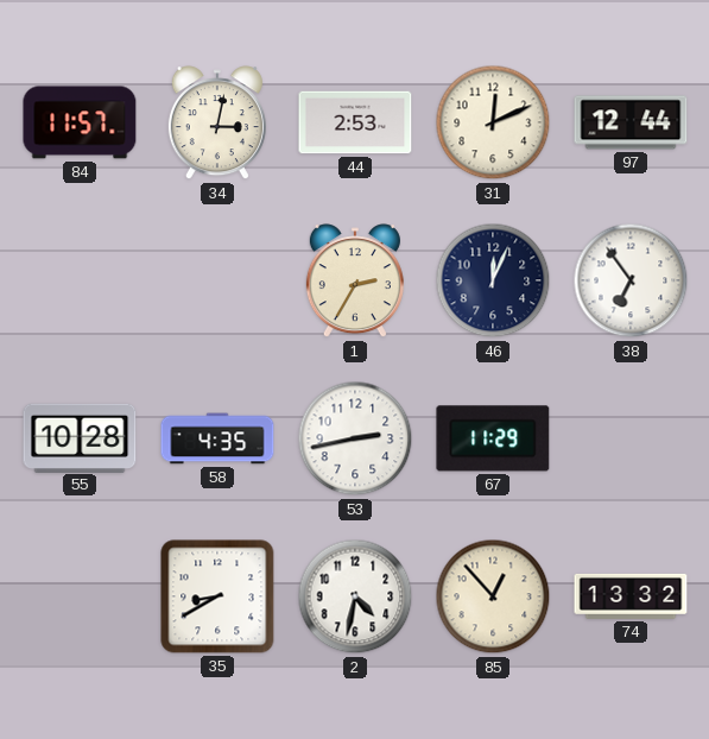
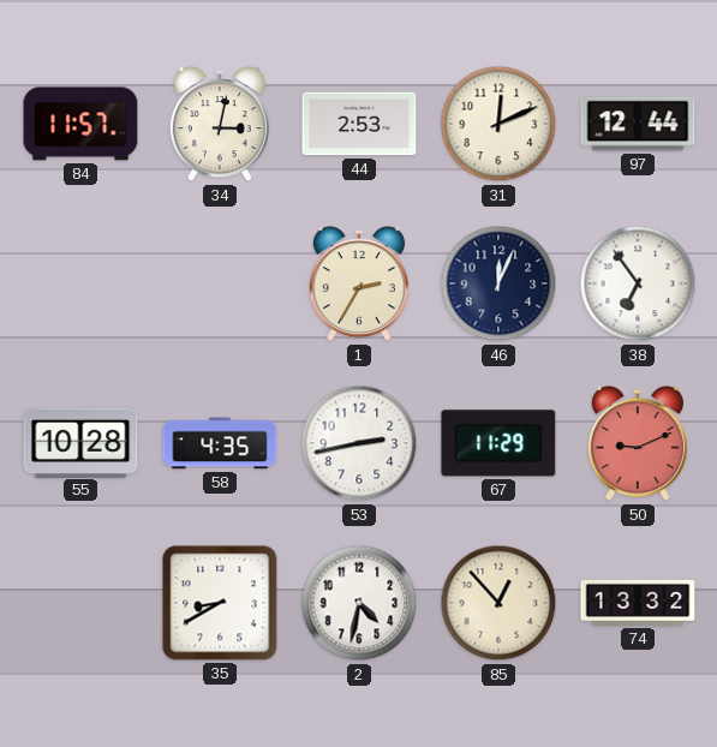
50: none -> 9:11 (638, 444)
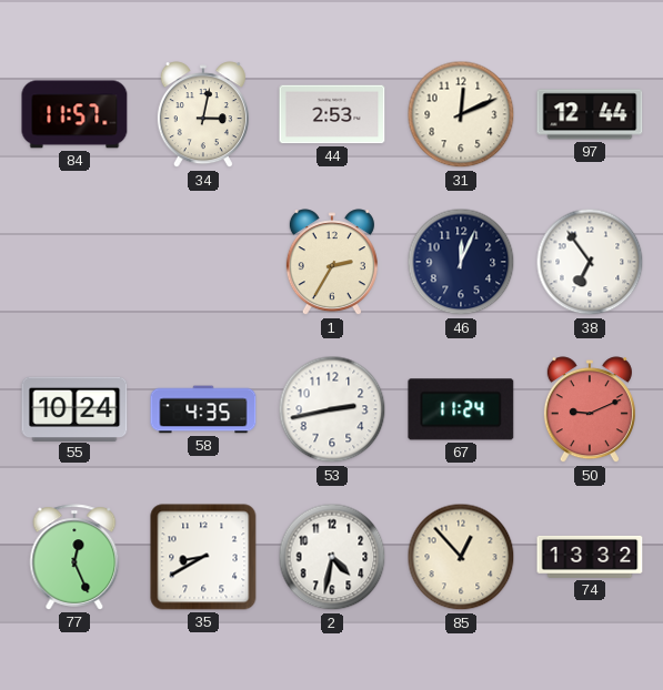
55: 10:28 -> 10:24 (74, 408)
67: 11:29 -> 11:24 (461, 409)
77: none -> 12:26 (74, 557)
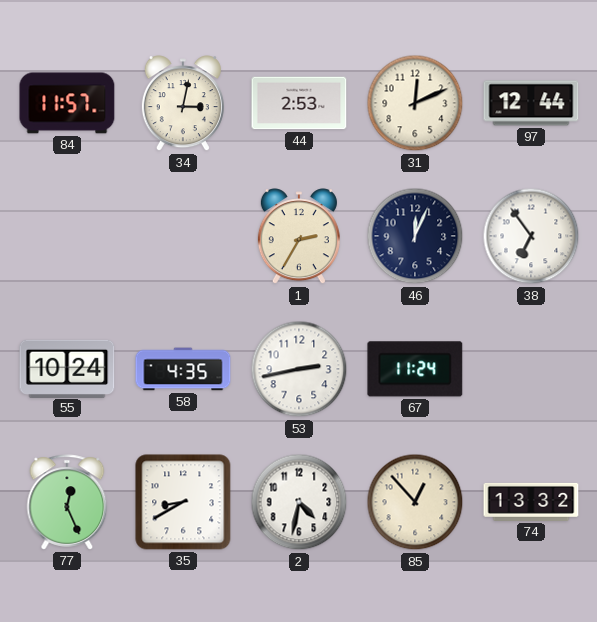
50: 9:11 -> none (590, 410)
